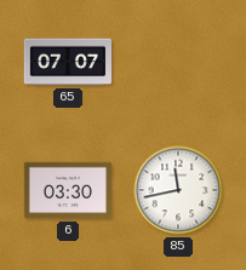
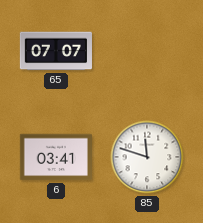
6: 03:30 -> 03:41 (56, 157)
85: 11:43 -> 11:48 (147, 157)
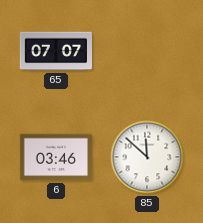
6: 03:41 -> 03:46 (56, 157)
85: 11:48 -> 11:52 (147, 157)
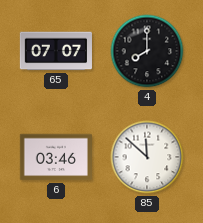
4: none -> 8:00 (147, 51)
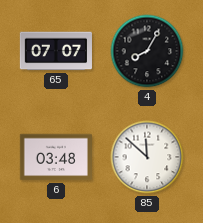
4: 8:00 -> 8:05 (147, 51)
6: 03:46 -> 03:48 (56, 157)
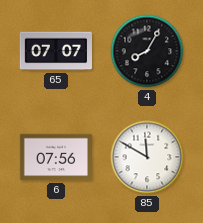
6: 03:48 -> 07:56 (56, 157)
85: 11:52 -> 11:50 (147, 157)
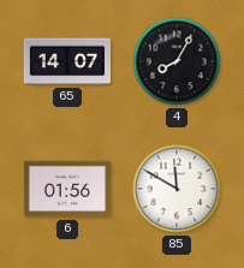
65: 07:07 -> 14:07 (67, 61)
6: 07:56 -> 01:56 (67, 189)
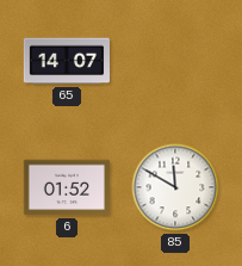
4: 8:05 -> none (177, 61)
6: 01:56 -> 01:52 (67, 187)
